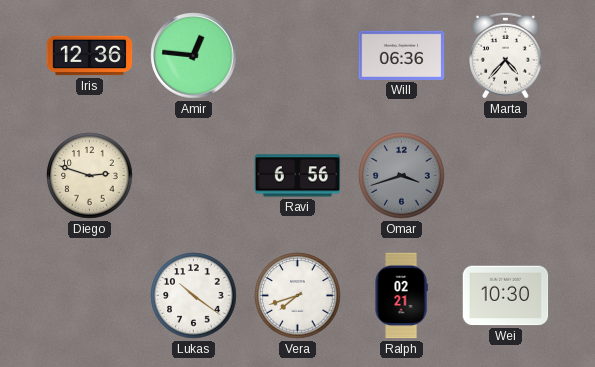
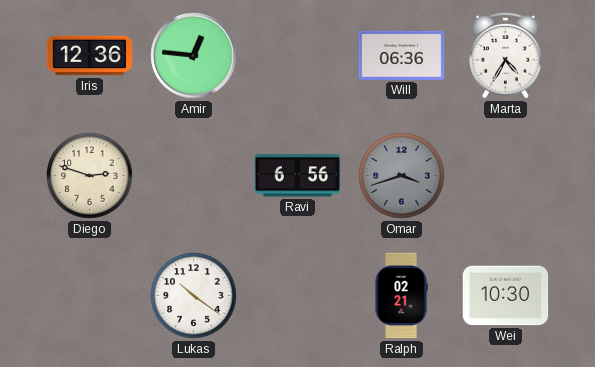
Marta: 4:37 -> 4:35 (506, 55)
Vera: 7:42 -> none (298, 296)
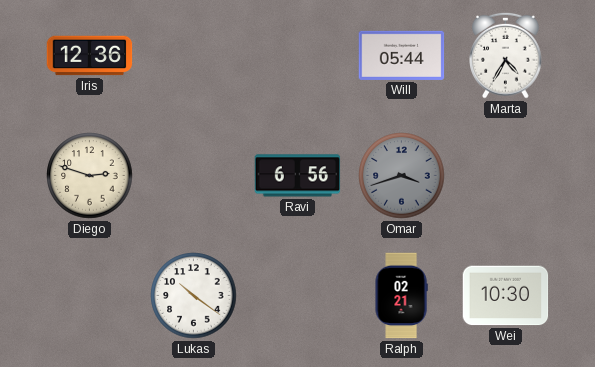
Amir: 12:46 -> none (194, 56)
Will: 06:36 -> 05:44 (402, 55)
